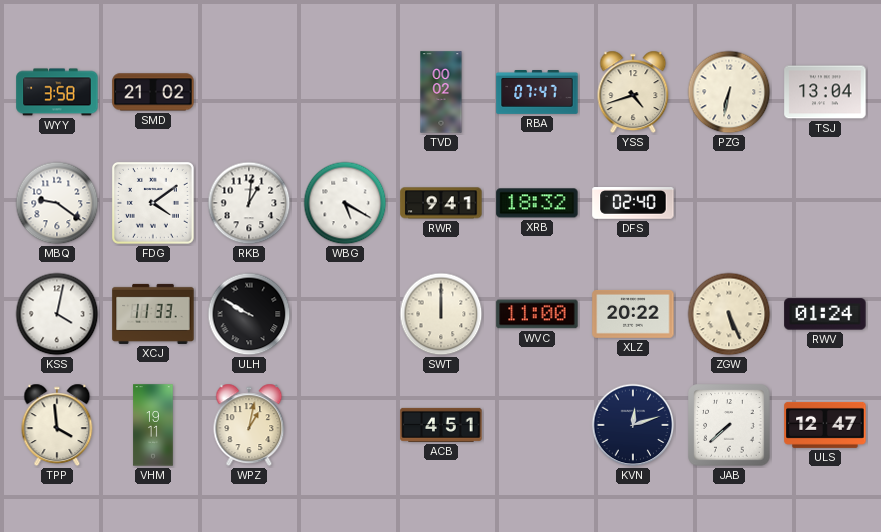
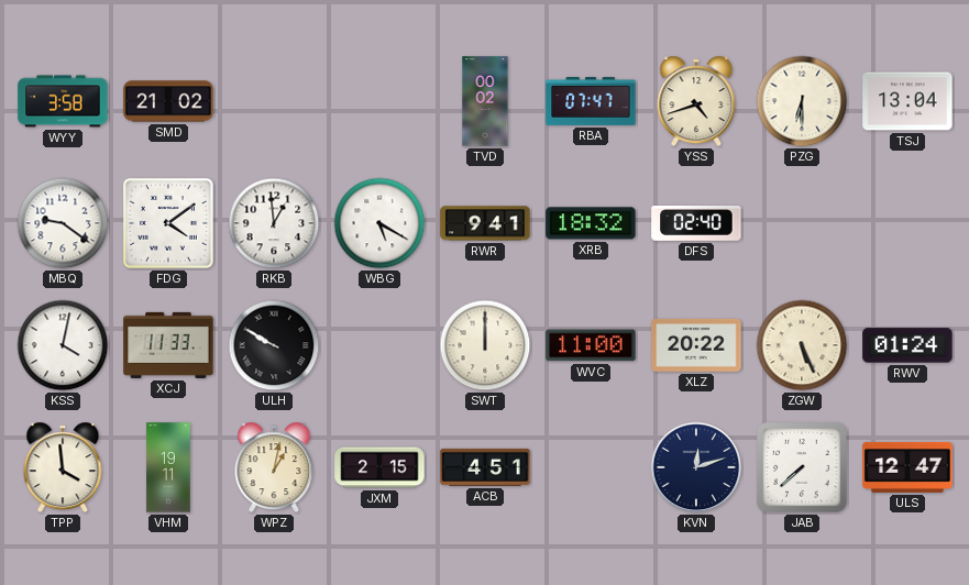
PZG: 6:32 -> 6:30 (802, 101)
RKB: 1:01 -> 12:59 (274, 223)
JXM: none -> 2:15 (379, 467)
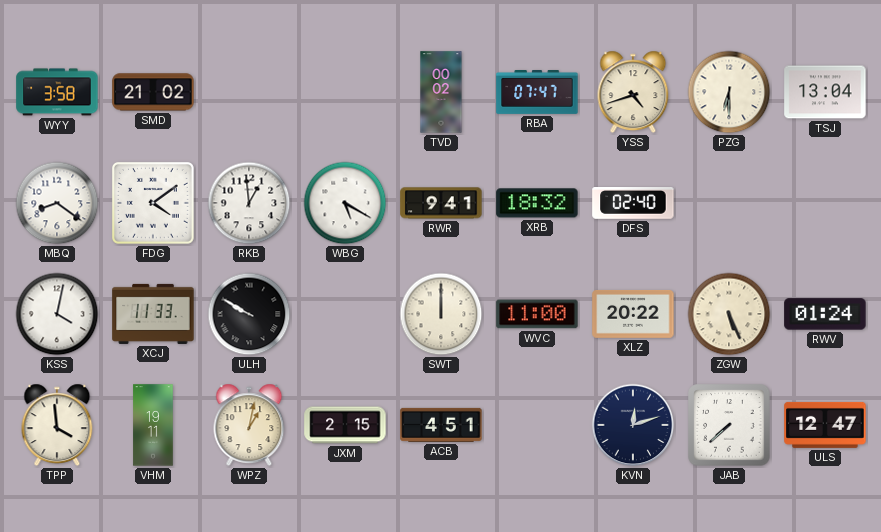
MBQ: 9:21 -> 8:21 (57, 203)
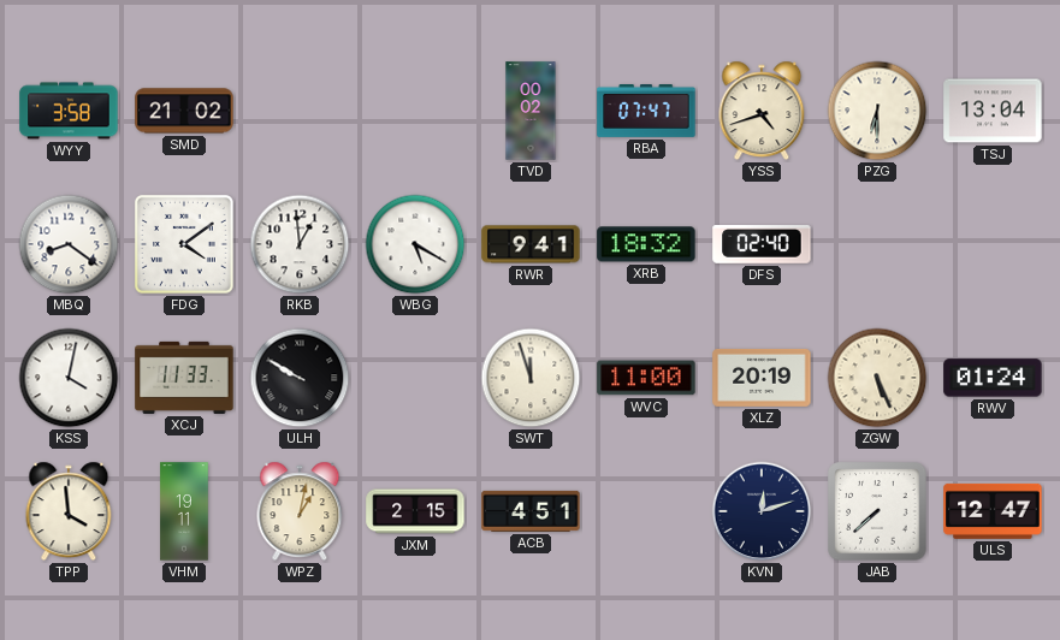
SWT: 12:00 -> 11:57 (531, 378)
XLZ: 20:22 -> 20:19 (762, 378)
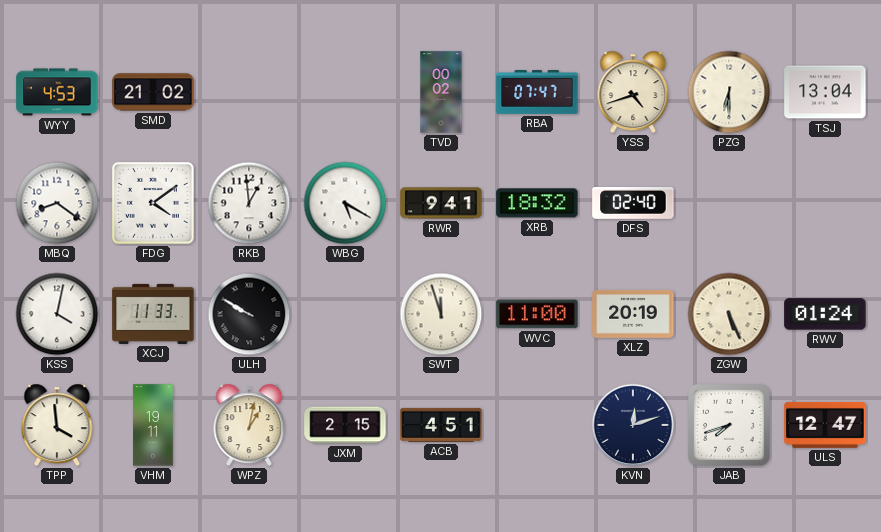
WYY: 3:58 -> 4:53 (57, 92)
JAB: 7:38 -> 7:42 (729, 425)
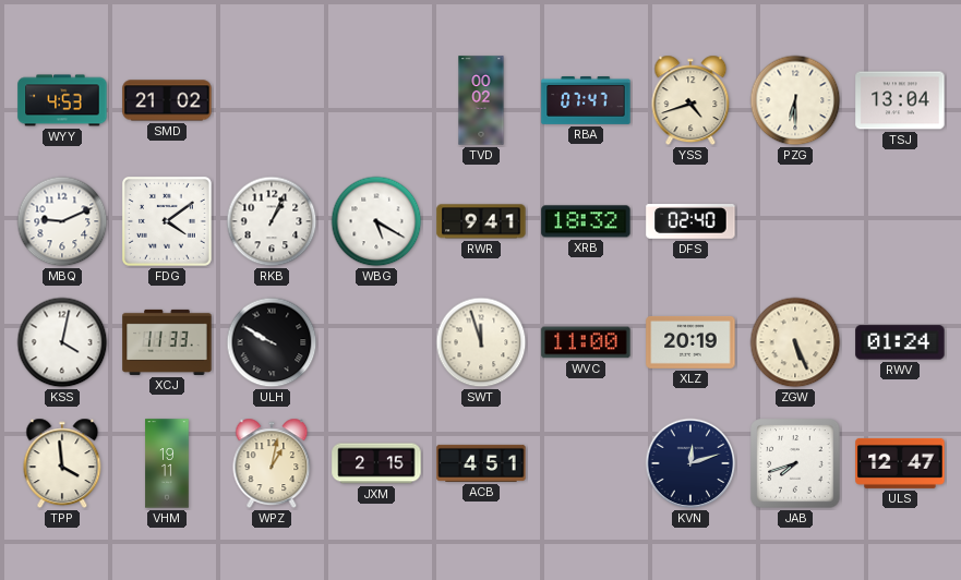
MBQ: 8:21 -> 9:11 (62, 221)
RKB: 12:59 -> 1:04 (272, 221)
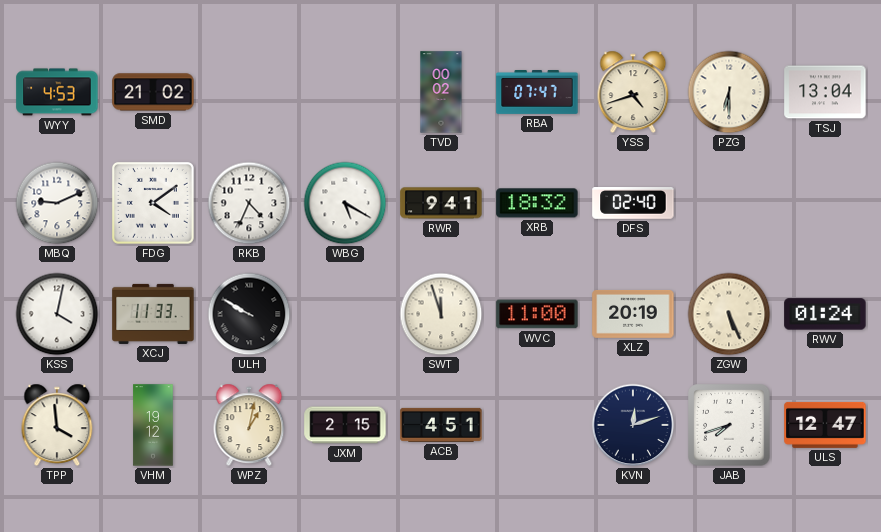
RKB: 1:04 -> 4:34 (249, 203)
VHM: 19:11 -> 19:12 (153, 425)
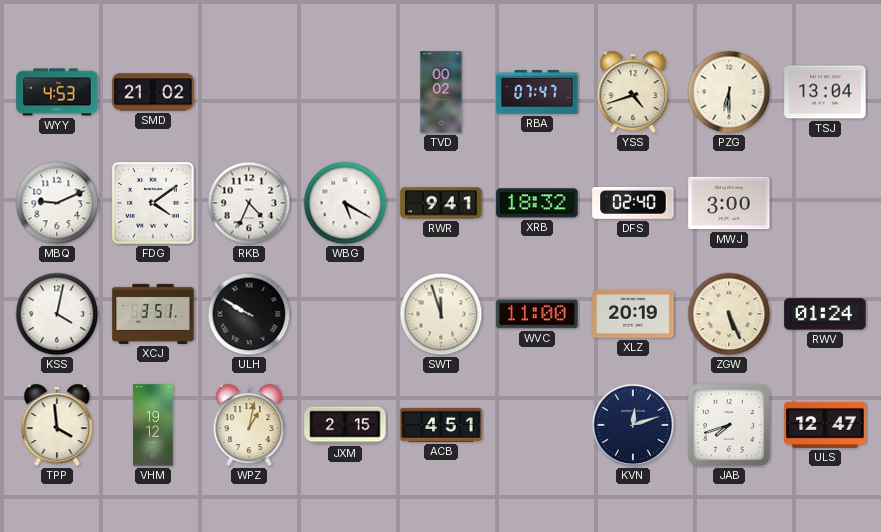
MWJ: none -> 3:00 (729, 203)
XCJ: 11:33 -> 3:51 (153, 314)
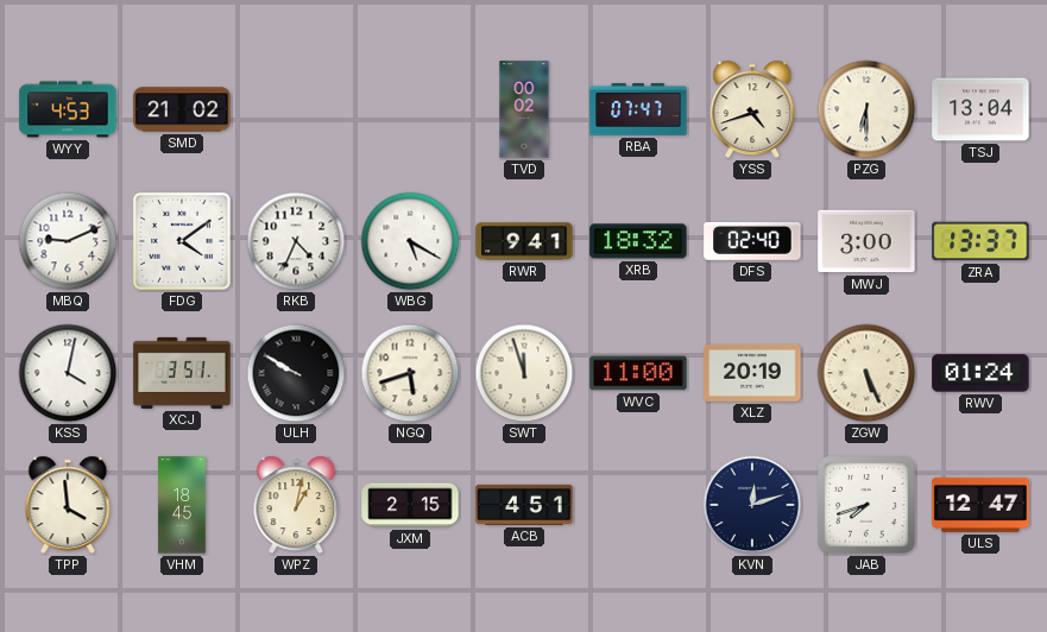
ZRA: none -> 13:37 (980, 241)
NGQ: none -> 5:42 (410, 373)
VHM: 19:12 -> 18:45 (182, 505)
